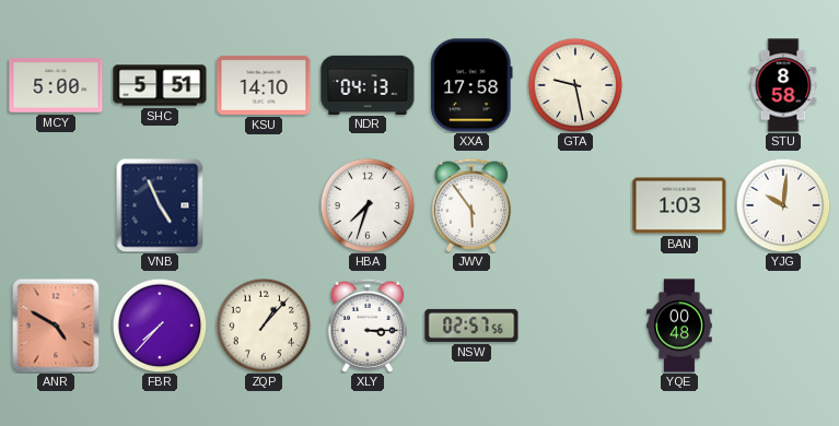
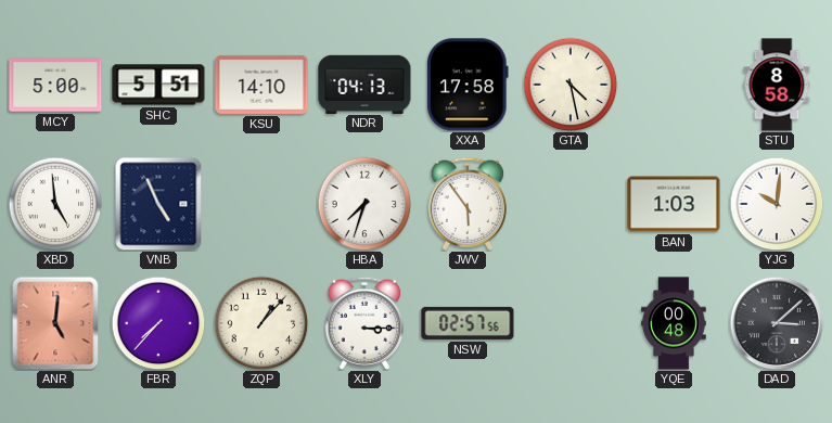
GTA: 9:28 -> 4:28 (571, 85)
XBD: none -> 4:59 (55, 204)
ANR: 4:50 -> 5:01 (55, 323)
DAD: none -> 3:08 (777, 323)
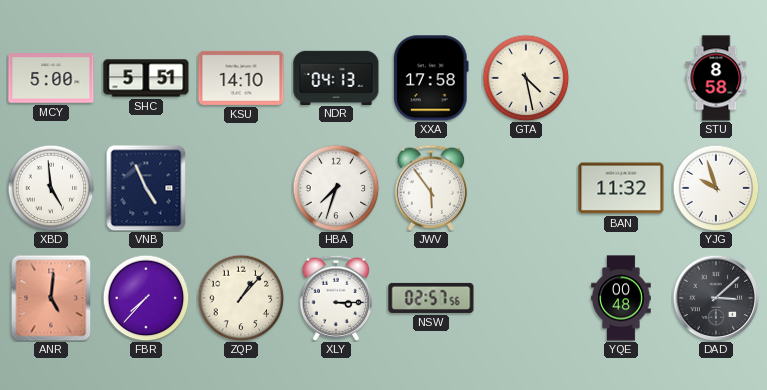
BAN: 1:03 -> 11:32 (621, 188)
YJG: 10:01 -> 9:57 (716, 188)
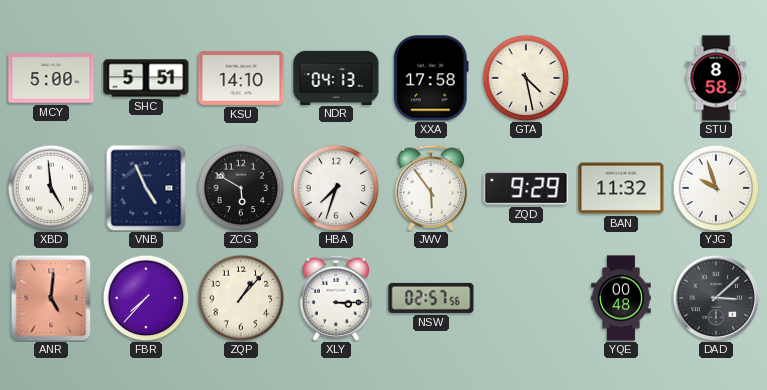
ZCG: none -> 5:50 (241, 188)
ZQD: none -> 9:29 (526, 188)
